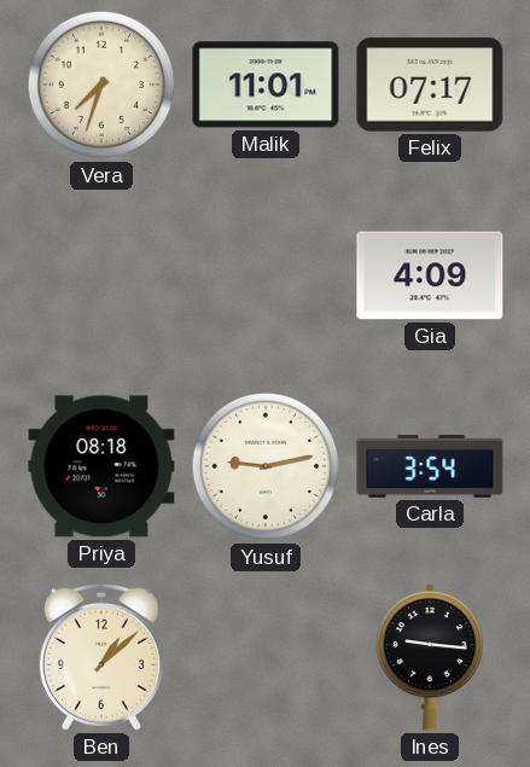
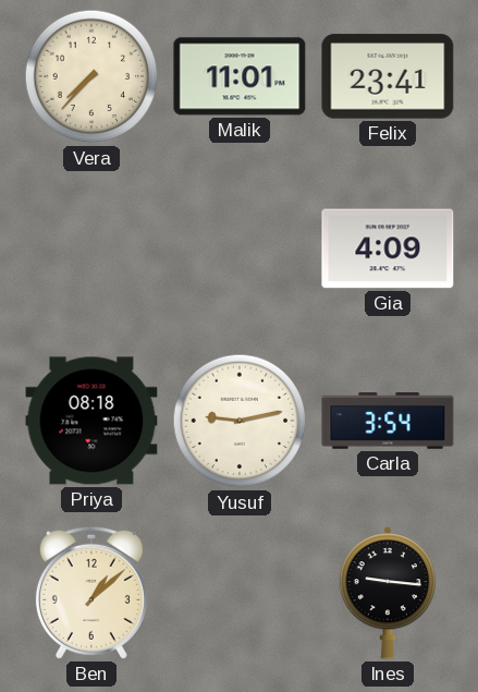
Vera: 7:33 -> 7:37 (91, 76)
Felix: 07:17 -> 23:41 (388, 76)
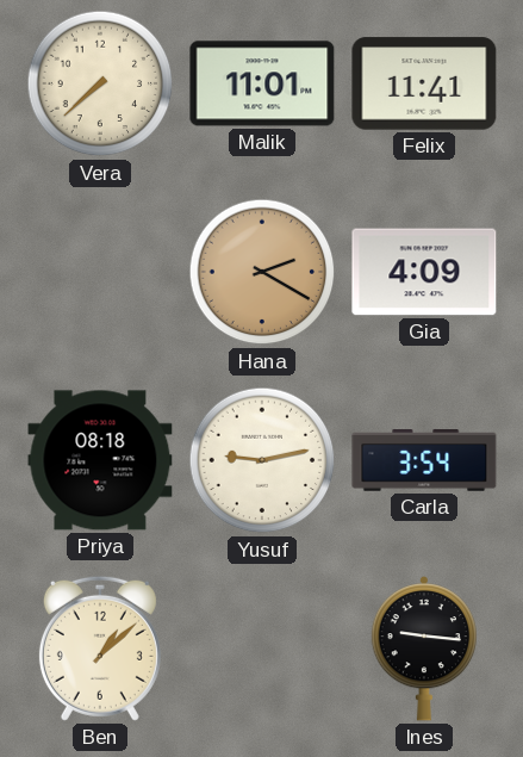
Vera: 7:37 -> 7:38 (100, 83)
Felix: 23:41 -> 11:41 (424, 83)
Hana: none -> 2:20 (262, 272)
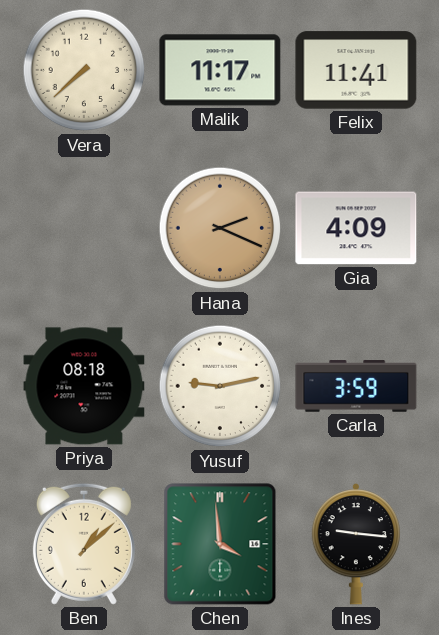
Malik: 11:01 -> 11:17 (220, 70)
Hana: 2:20 -> 2:19 (220, 228)
Carla: 3:54 -> 3:59 (356, 386)
Chen: none -> 3:59 (220, 544)
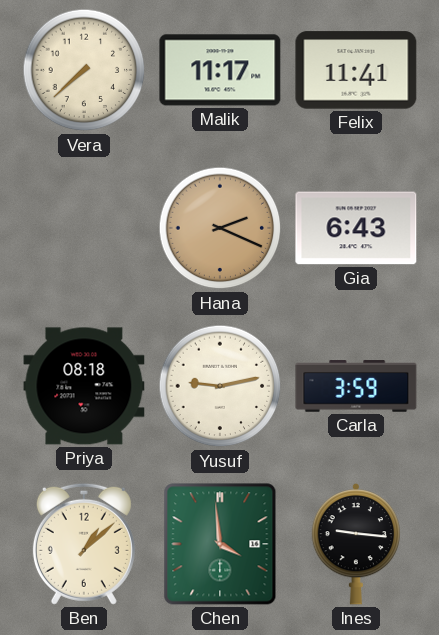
Gia: 4:09 -> 6:43 (356, 228)
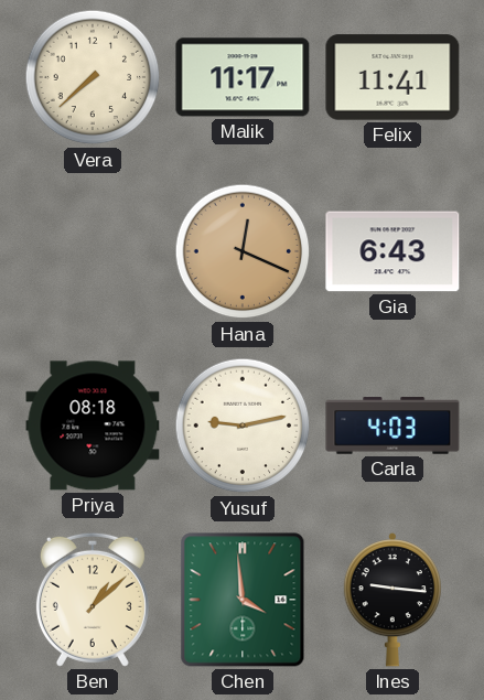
Hana: 2:19 -> 12:19 (243, 251)
Carla: 3:59 -> 4:03 (392, 426)
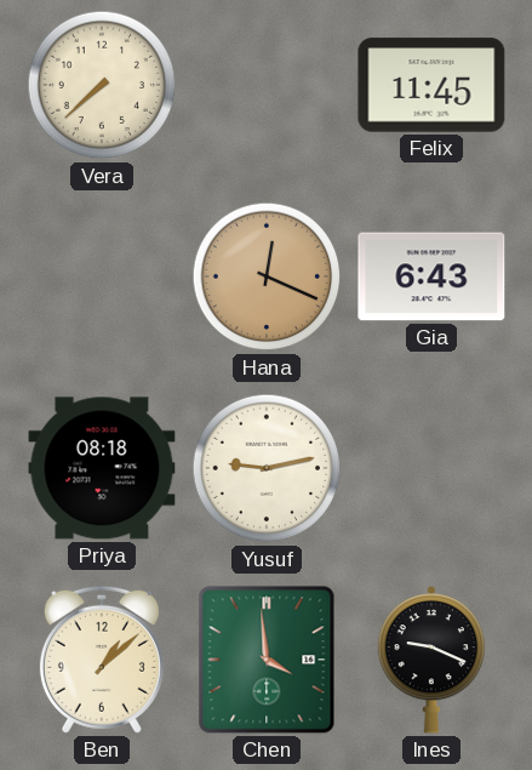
Malik: 11:17 -> none (243, 77)
Felix: 11:41 -> 11:45 (431, 85)
Carla: 4:03 -> none (392, 426)
Ines: 9:16 -> 9:19 (430, 661)
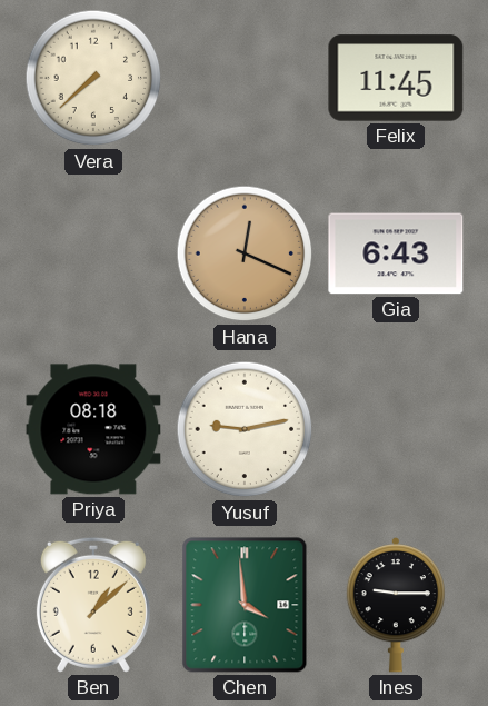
Ines: 9:19 -> 9:15 (395, 606)
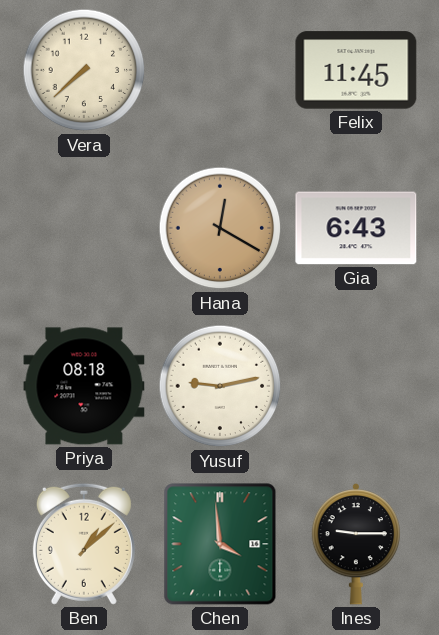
Hana: 12:19 -> 12:20 (220, 228)
